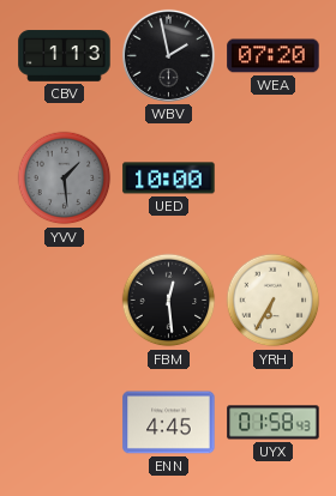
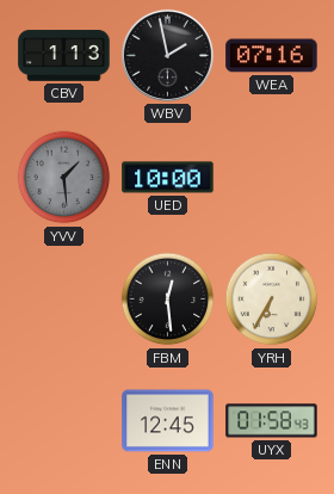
WEA: 07:20 -> 07:16 (272, 56)
ENN: 4:45 -> 12:45 (168, 421)
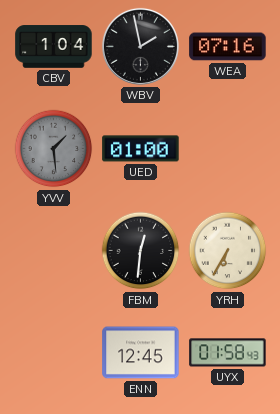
CBV: 1:13 -> 1:04 (54, 47)
UED: 10:00 -> 01:00 (141, 149)
FBM: 12:29 -> 12:31 (141, 251)
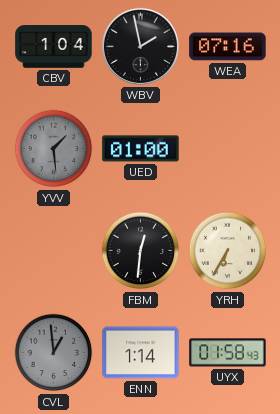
CVL: none -> 12:59 (54, 353)
ENN: 12:45 -> 1:14 (141, 353)
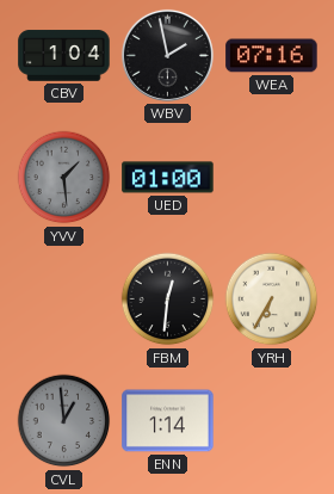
UYX: 01:58 -> none (228, 353)
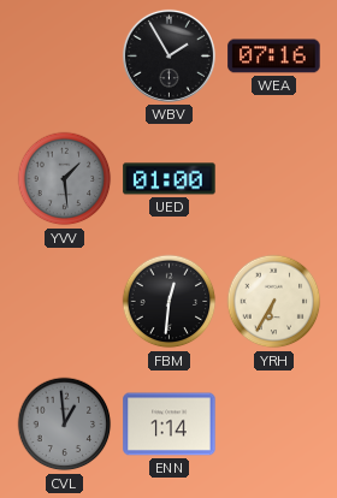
CBV: 1:04 -> none (64, 56)
WBV: 1:58 -> 1:55 (168, 55)
